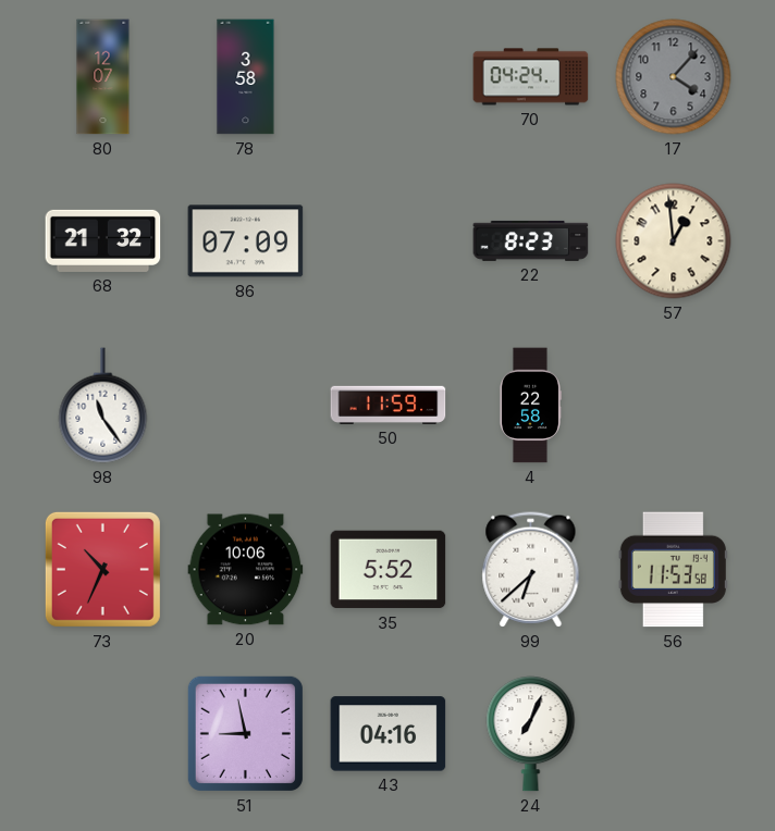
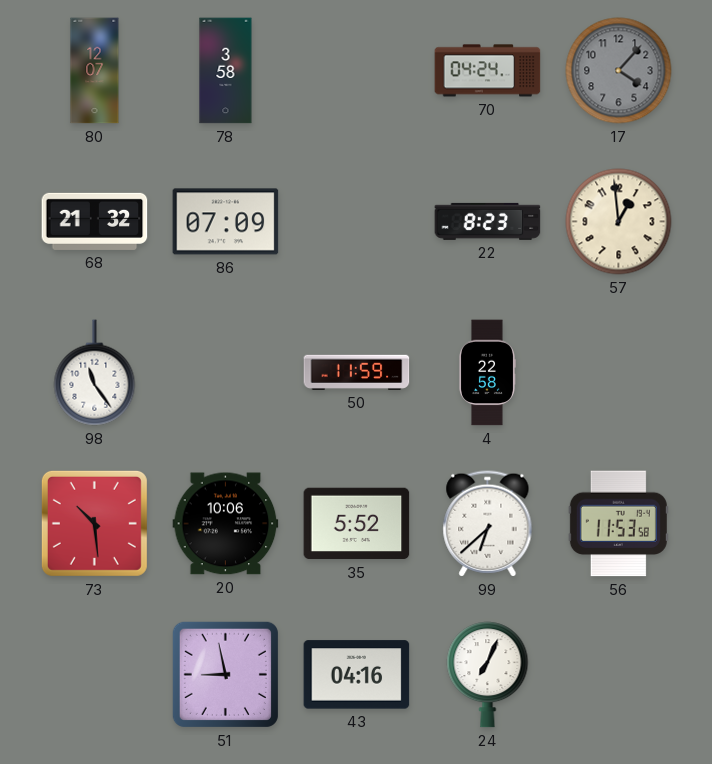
73: 10:34 -> 10:29 (94, 523)
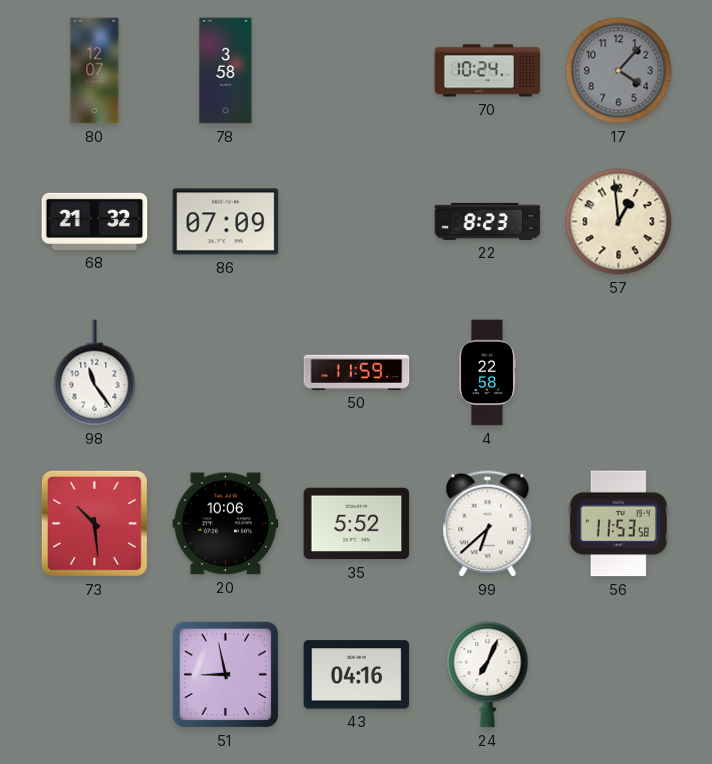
70: 04:24 -> 10:24 (488, 71)
